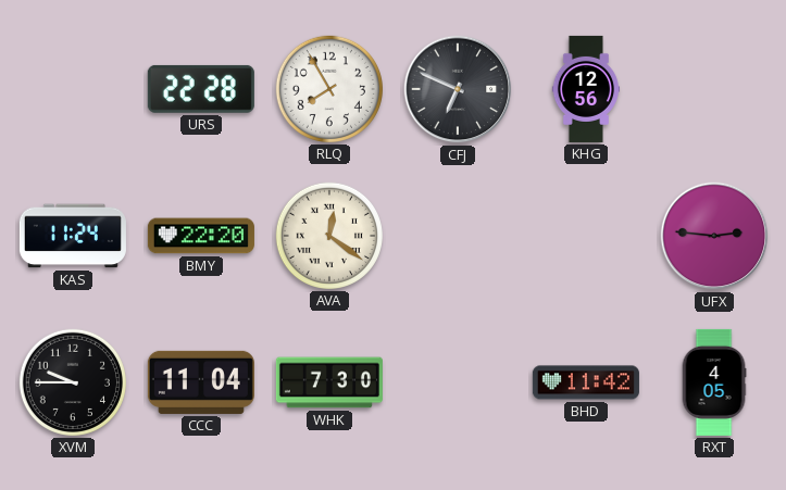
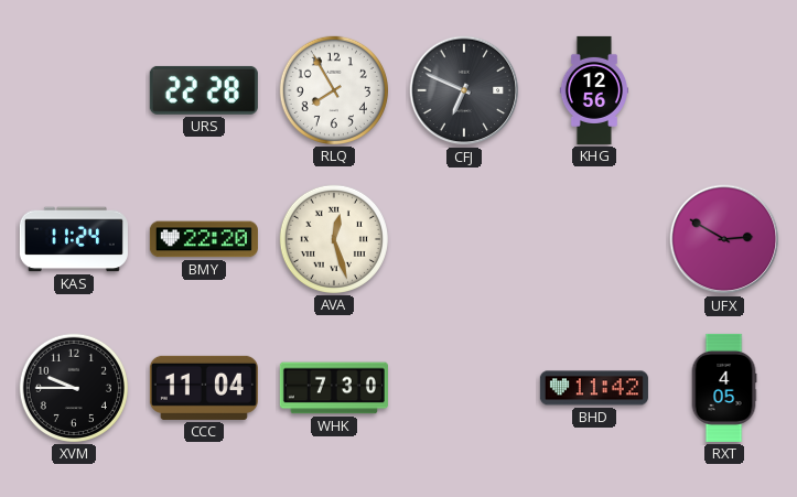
AVA: 12:21 -> 12:27 (334, 239)
UFX: 2:46 -> 2:50 (724, 239)
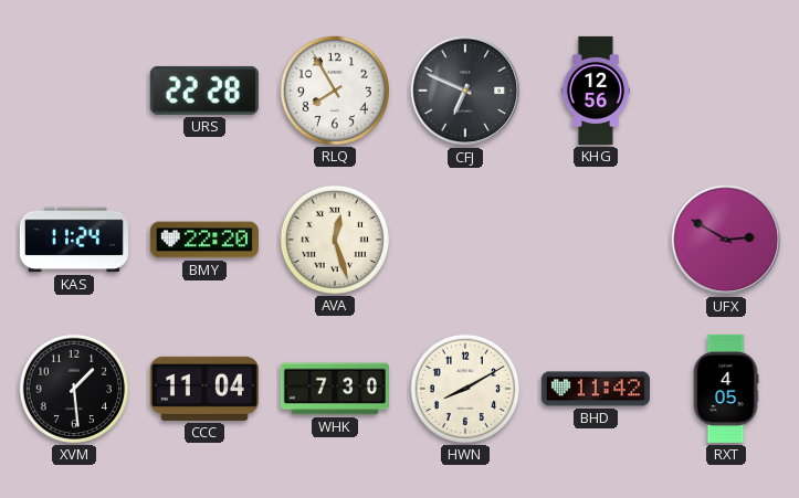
XVM: 9:45 -> 1:29 (74, 389)
HWN: none -> 8:10 (465, 389)
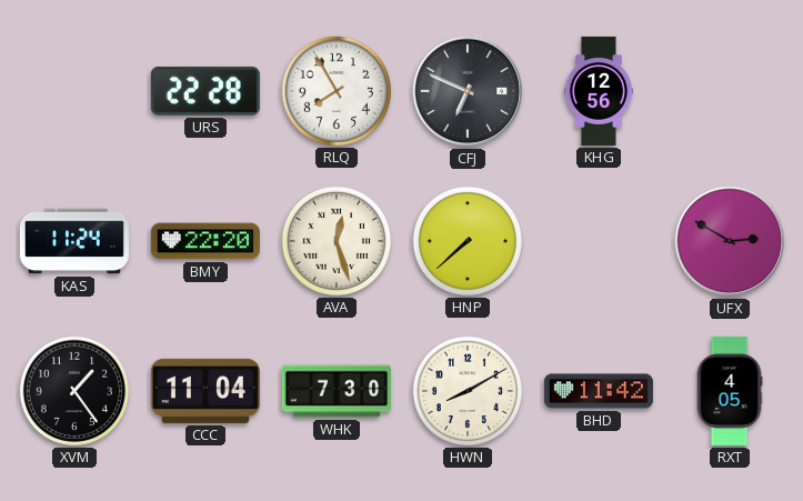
HNP: none -> 7:38 (468, 241)
XVM: 1:29 -> 1:24 (74, 391)
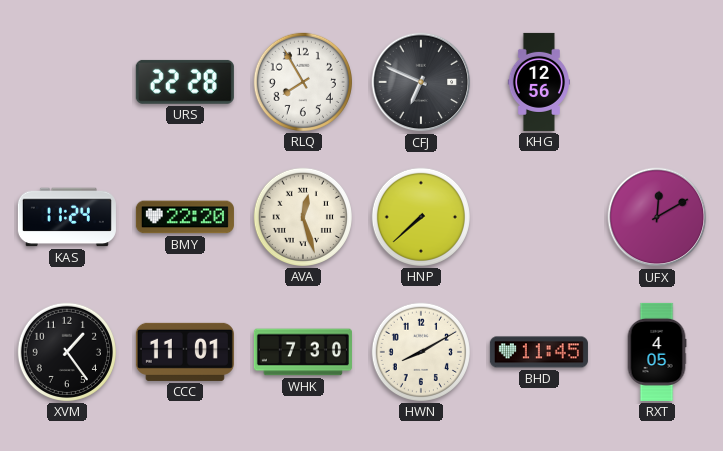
UFX: 2:50 -> 12:10 (657, 217)
CCC: 11:04 -> 11:01 (185, 352)
BHD: 11:42 -> 11:45 (539, 352)
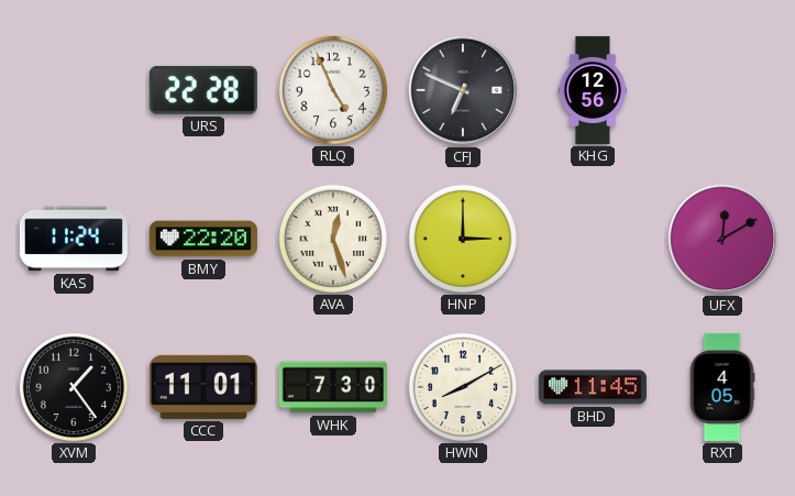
RLQ: 7:55 -> 4:56 (333, 90)
HNP: 7:38 -> 3:00 (463, 239)
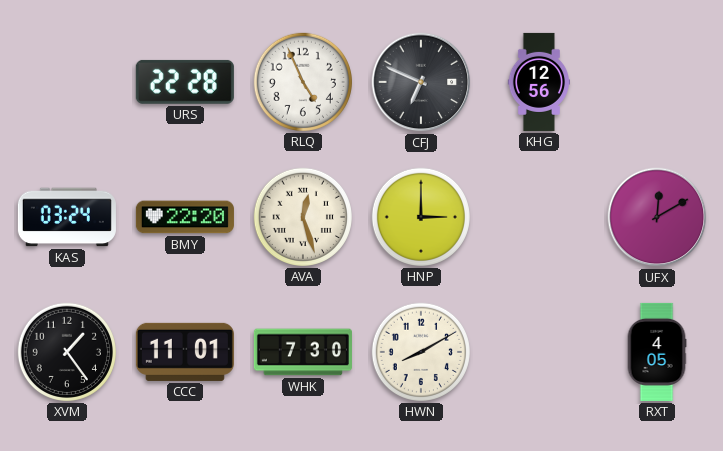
KAS: 11:24 -> 03:24 (67, 217)
BHD: 11:45 -> none (593, 387)
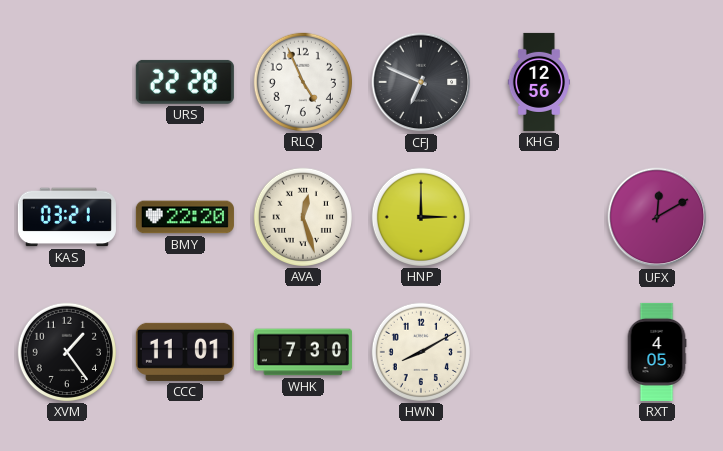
KAS: 03:24 -> 03:21 (67, 217)
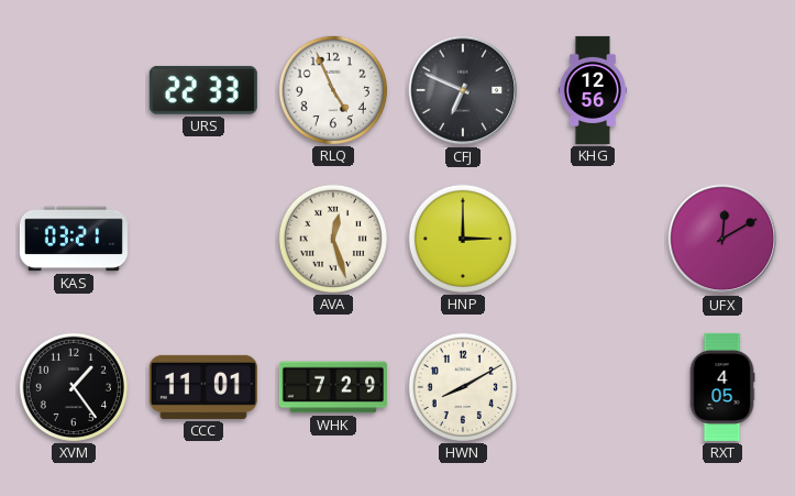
URS: 22:28 -> 22:33 (203, 90)
BMY: 22:20 -> none (185, 217)
WHK: 7:30 -> 7:29 (333, 387)
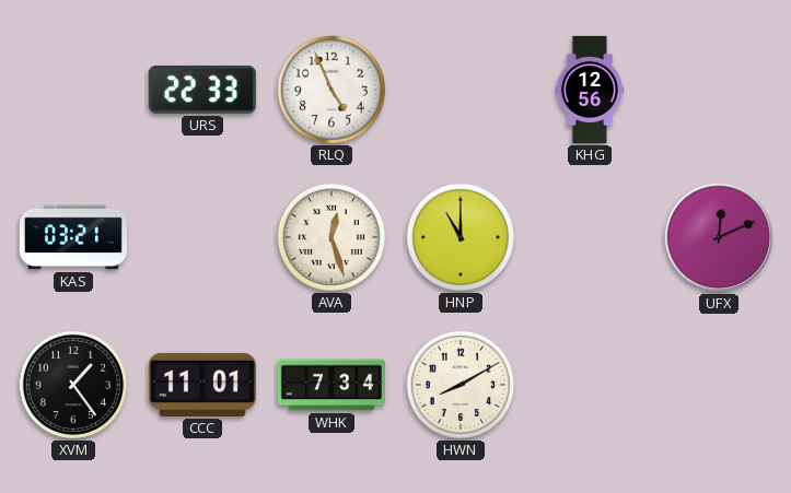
CFJ: 6:49 -> none (463, 90)
HNP: 3:00 -> 11:00 (461, 237)
UFX: 12:10 -> 12:11 (719, 237)
WHK: 7:29 -> 7:34 (331, 385)
RXT: 4:05 -> none (722, 387)
